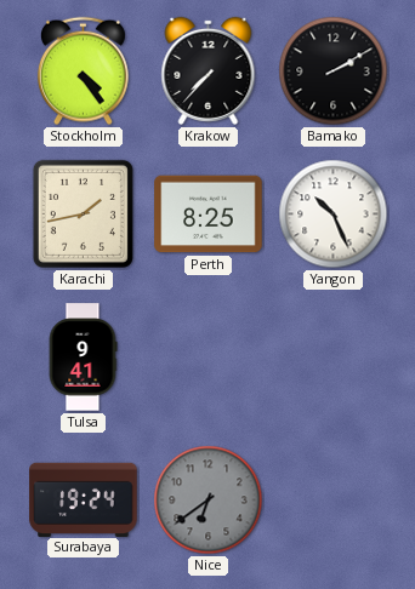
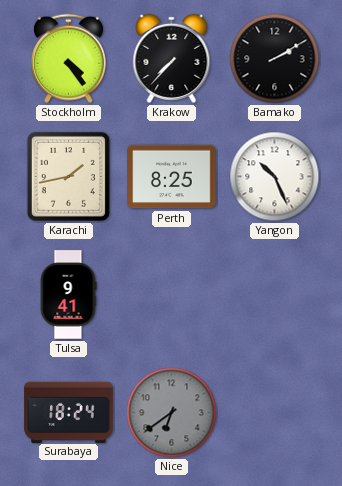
Surabaya: 19:24 -> 18:24 (69, 412)
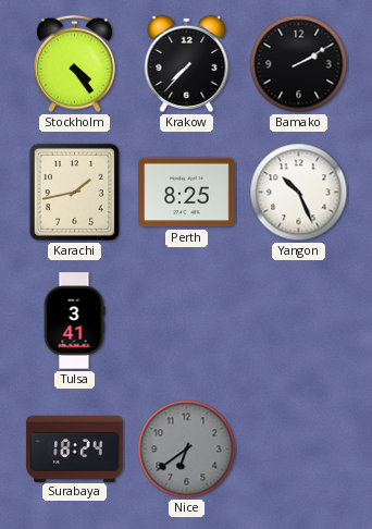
Tulsa: 9:41 -> 3:41 (74, 321)
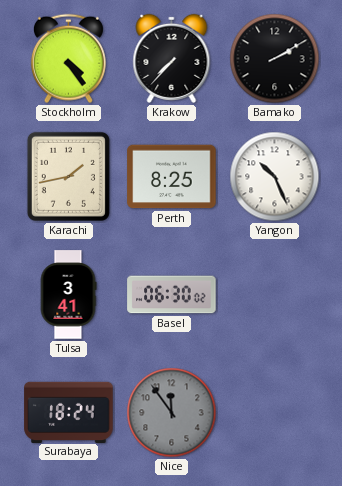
Basel: none -> 06:30 (172, 295)
Nice: 6:39 -> 11:54 (172, 413)
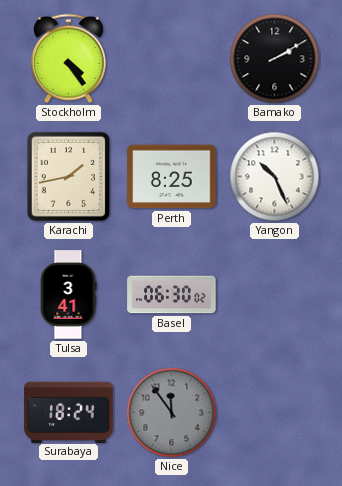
Krakow: 7:37 -> none (172, 58)
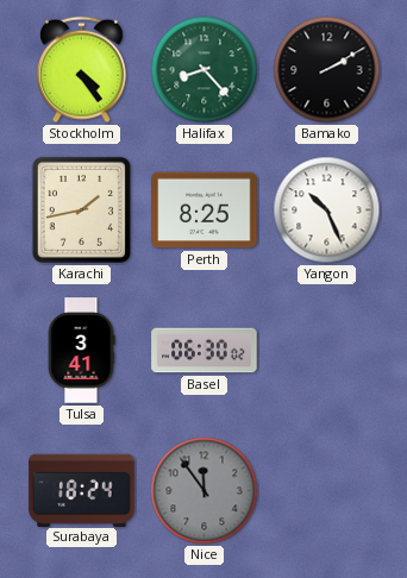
Halifax: none -> 8:23 (205, 70)
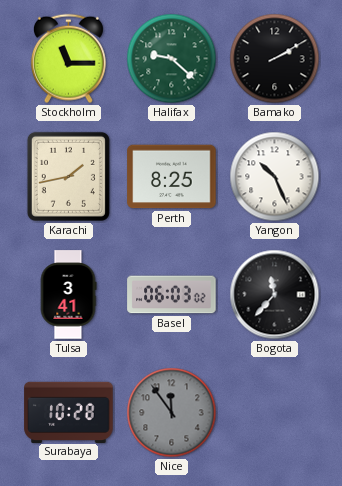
Stockholm: 4:24 -> 11:15 (68, 59)
Halifax: 8:23 -> 9:22 (172, 59)
Basel: 06:30 -> 06:03 (172, 295)
Bogota: none -> 11:37 (275, 295)
Surabaya: 18:24 -> 10:28 (69, 412)
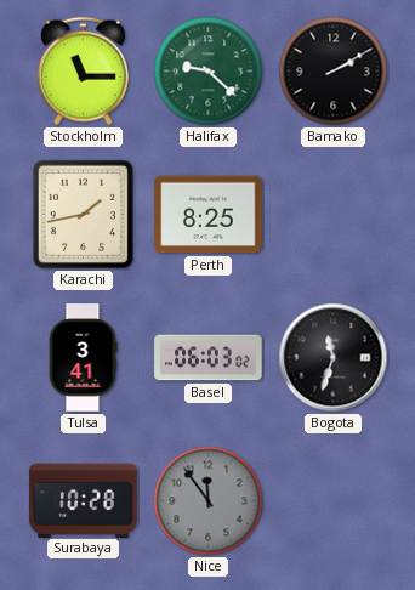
Yangon: 10:26 -> none (275, 177)
Bogota: 11:37 -> 11:33 (334, 358)
